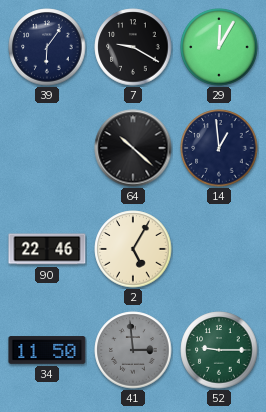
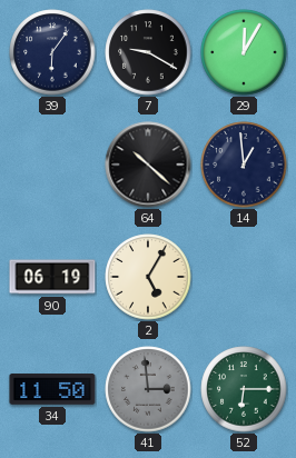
90: 22:46 -> 06:19 (52, 277)
52: 9:15 -> 6:15 (244, 389)
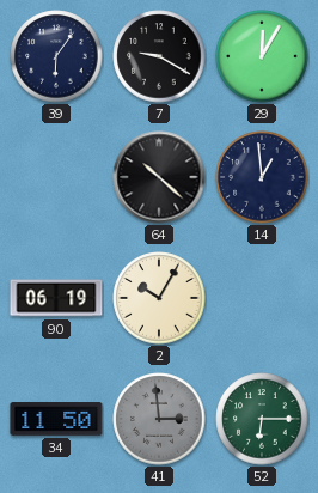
2: 5:05 -> 10:05 (159, 298)
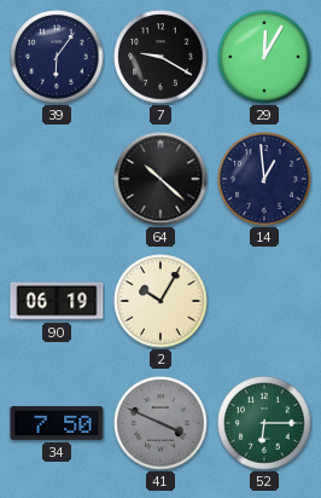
34: 11:50 -> 7:50 (57, 423)
41: 2:59 -> 3:49 (160, 423)
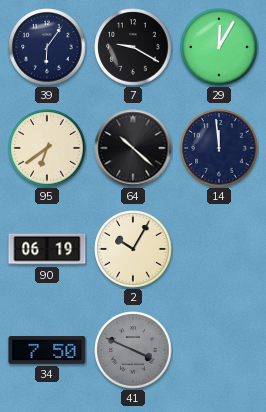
95: none -> 6:39 (47, 148)
14: 12:59 -> 11:59 (219, 148)
52: 6:15 -> none (264, 423)
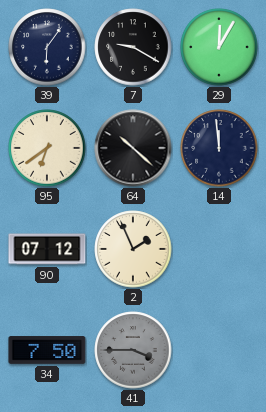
90: 06:19 -> 07:12 (47, 249)
2: 10:05 -> 1:56 (133, 249)
41: 3:49 -> 3:45 (133, 350)
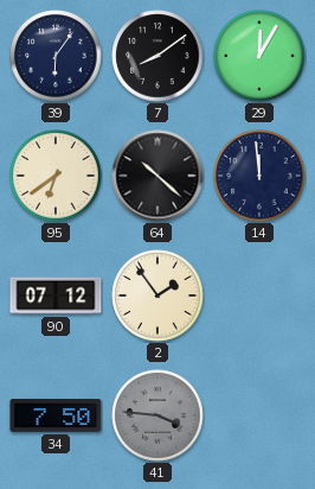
7: 9:20 -> 8:09 (157, 56)
2: 1:56 -> 1:54 (157, 296)
41: 3:45 -> 3:46 (157, 415)
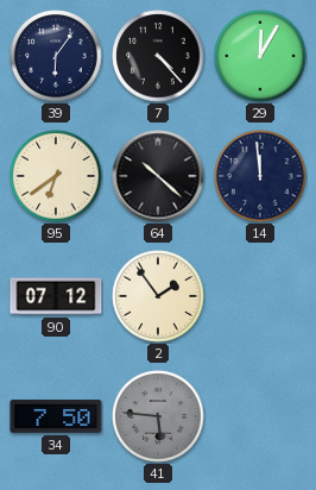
7: 8:09 -> 4:23 (158, 56)
41: 3:46 -> 5:46 (158, 416)
